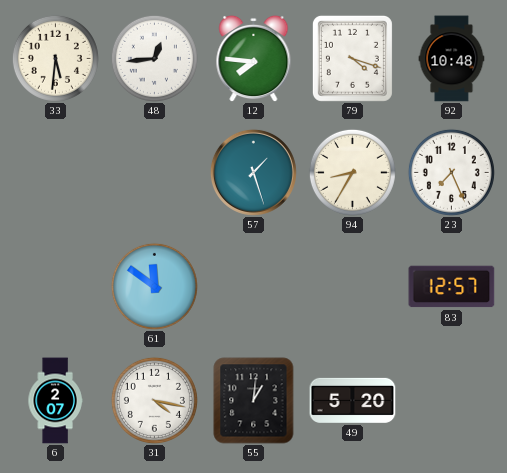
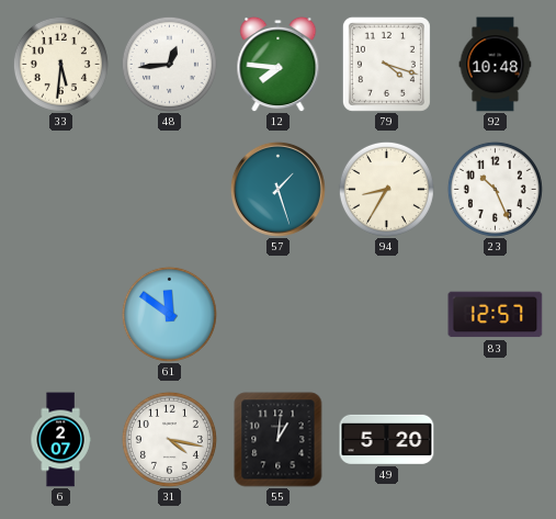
23: 7:26 -> 10:26 (495, 189)
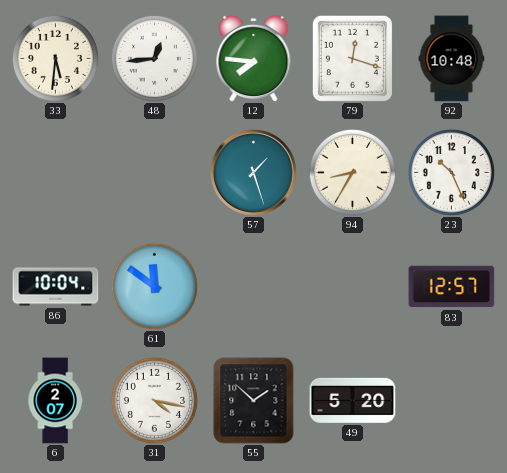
79: 4:18 -> 12:18 (352, 58)
86: none -> 10:04 (56, 287)
55: 1:01 -> 1:52 (254, 401)
